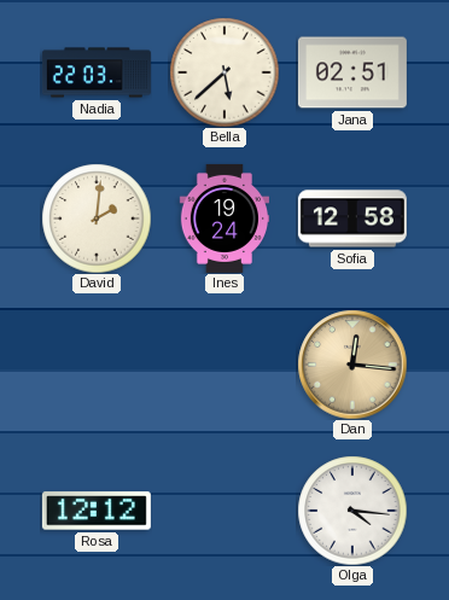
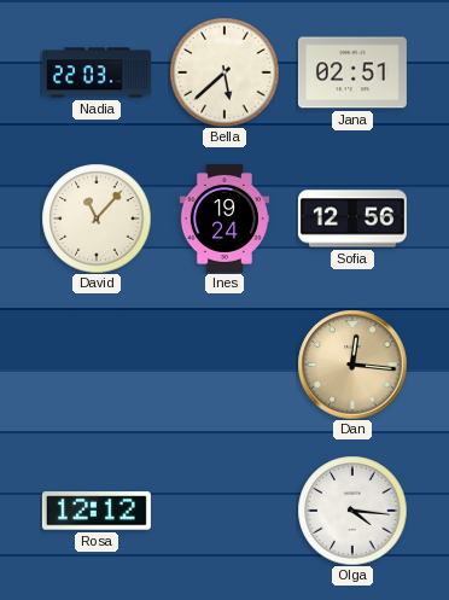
David: 2:01 -> 11:07 (97, 219)
Sofia: 12:58 -> 12:56 (352, 219)
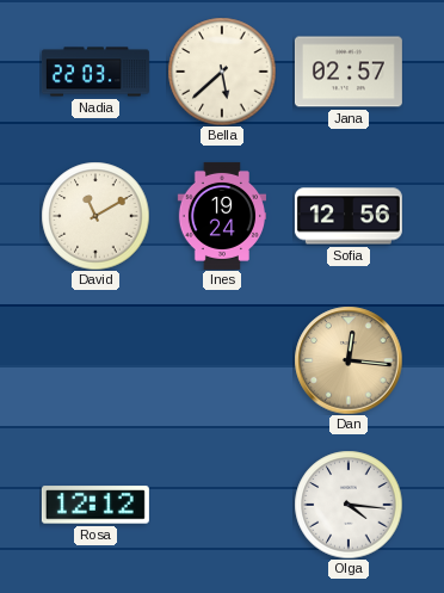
Jana: 02:51 -> 02:57 (349, 72)
David: 11:07 -> 11:10 (95, 216)
